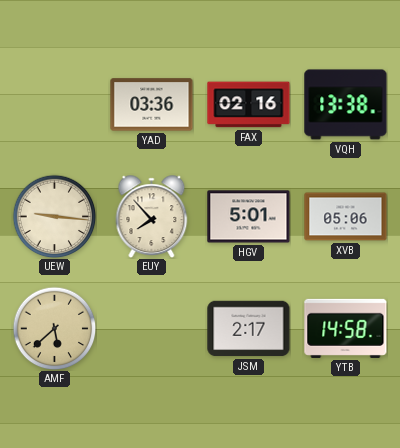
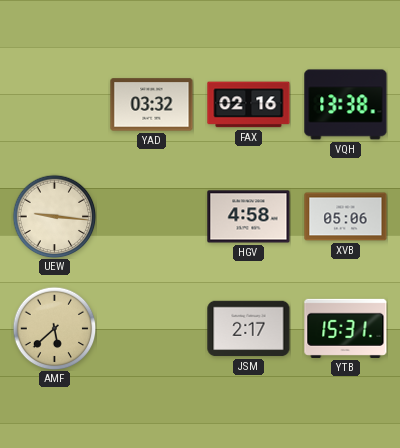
YAD: 03:36 -> 03:32 (152, 105)
EUY: 7:53 -> none (152, 217)
HGV: 5:01 -> 4:58 (249, 217)
YTB: 14:58 -> 15:31 (346, 328)
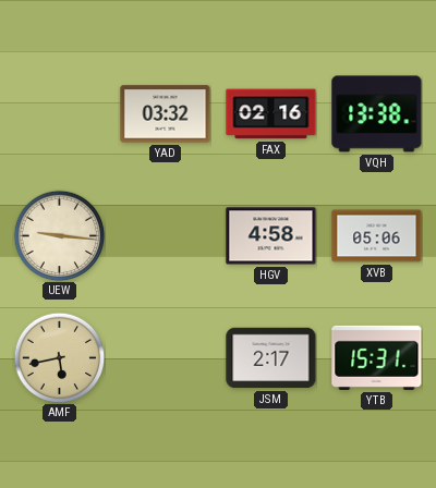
AMF: 5:38 -> 5:43 (59, 357)
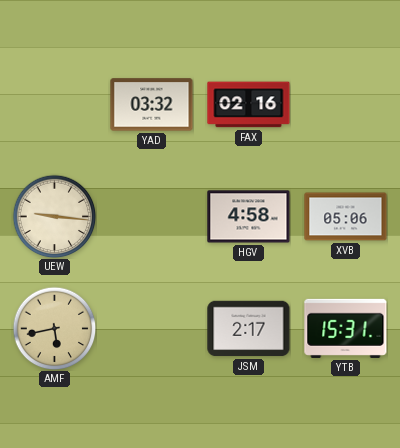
VQH: 13:38 -> none (377, 114)
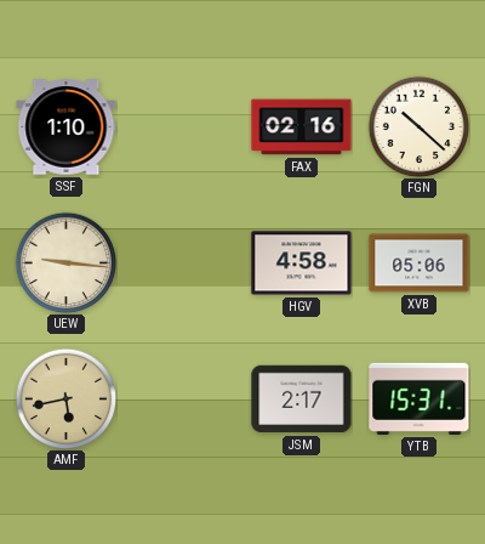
SSF: none -> 1:10 (67, 127)
YAD: 03:32 -> none (152, 105)
FGN: none -> 10:22 (418, 126)
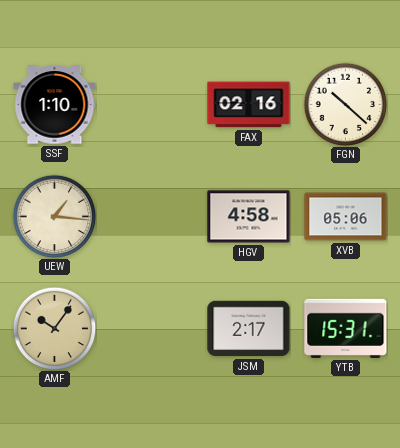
UEW: 9:16 -> 1:16 (54, 216)
AMF: 5:43 -> 10:06 (54, 328)
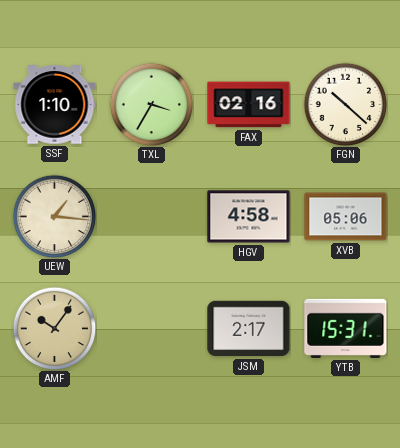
TXL: none -> 3:35 (151, 104)
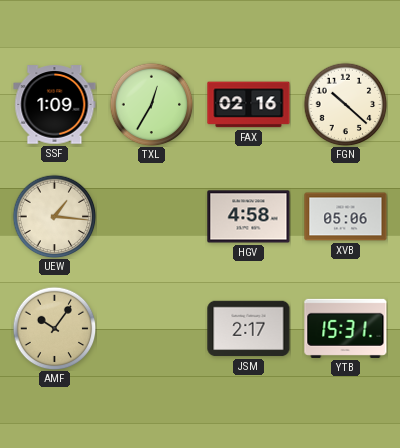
SSF: 1:10 -> 1:09 (55, 105)
TXL: 3:35 -> 12:35 (151, 104)
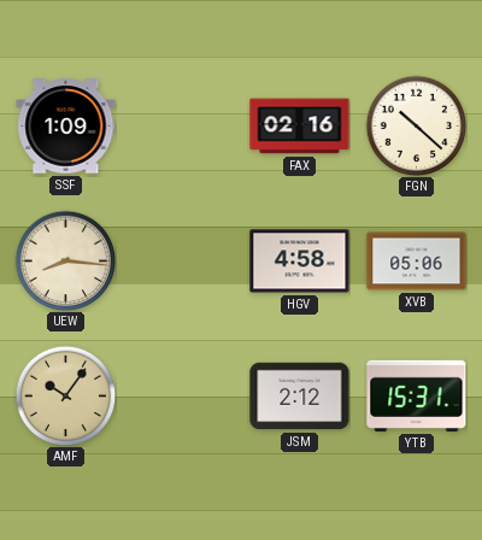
TXL: 12:35 -> none (151, 104)
UEW: 1:16 -> 8:16 (65, 260)
JSM: 2:17 -> 2:12 (300, 397)
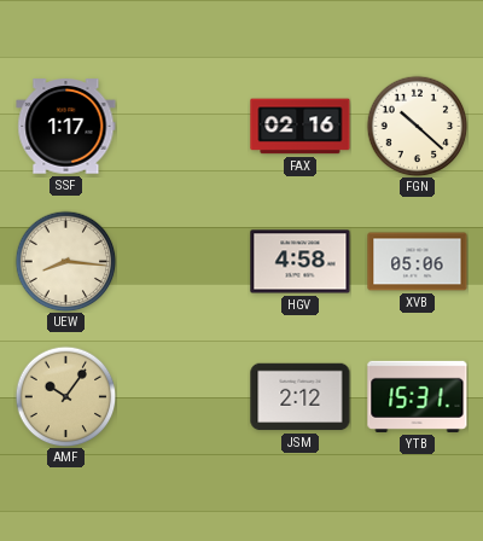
SSF: 1:09 -> 1:17 (66, 127)
